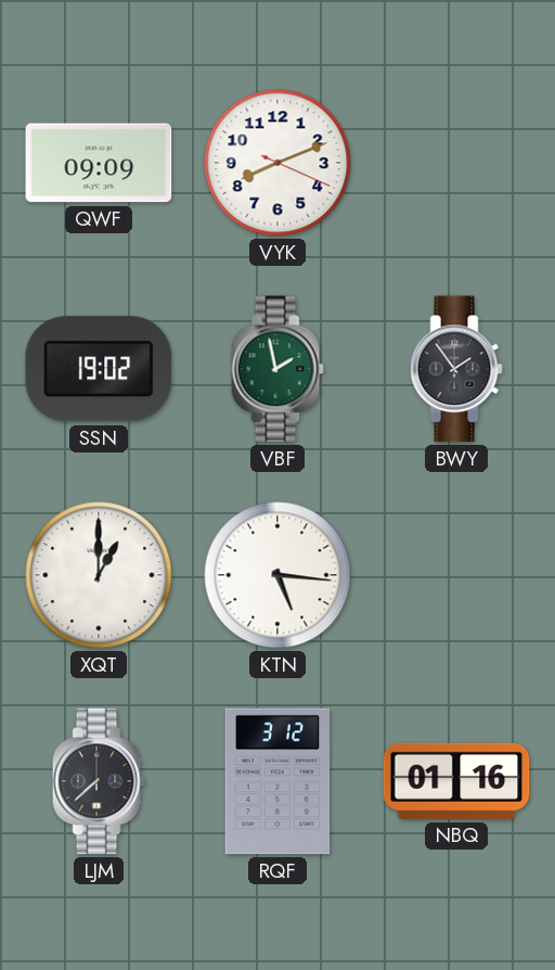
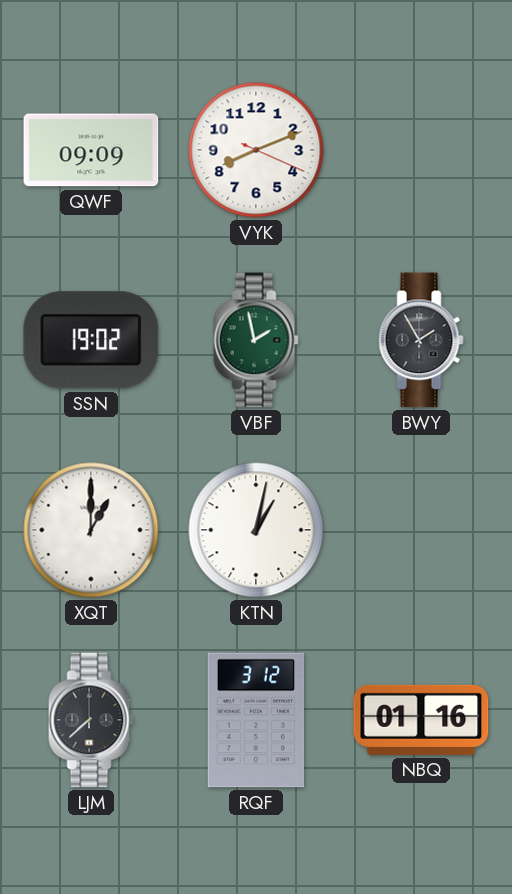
BWY: 1:54 -> 1:55 (421, 340)
KTN: 5:16 -> 1:02 (256, 530)
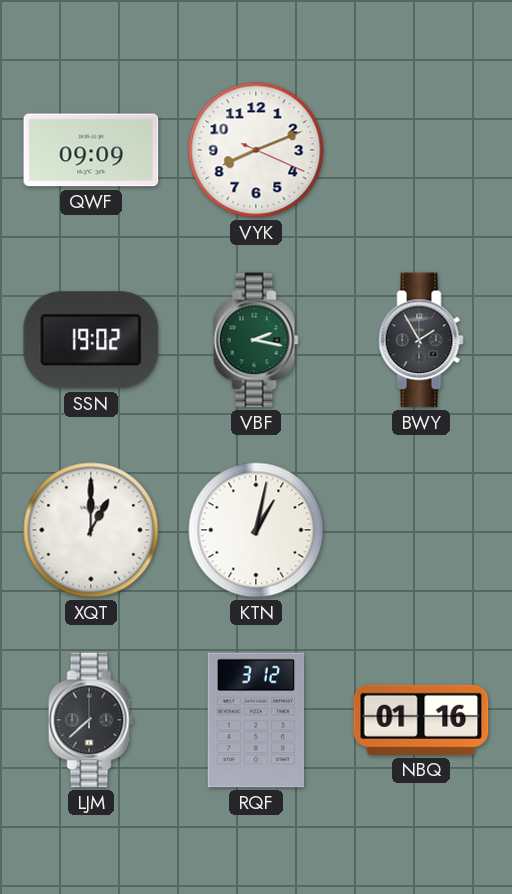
VBF: 1:58 -> 2:17 (256, 340)
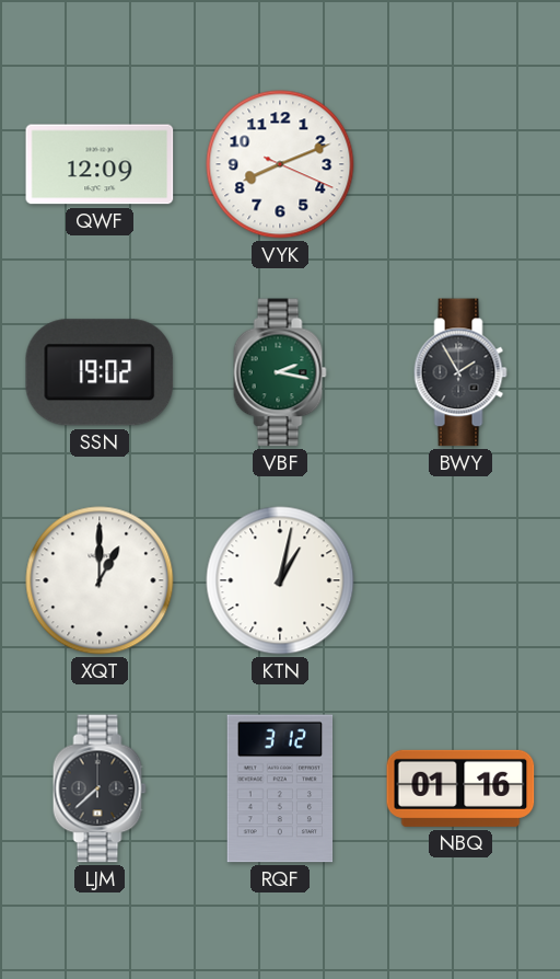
QWF: 09:09 -> 12:09 (100, 164)
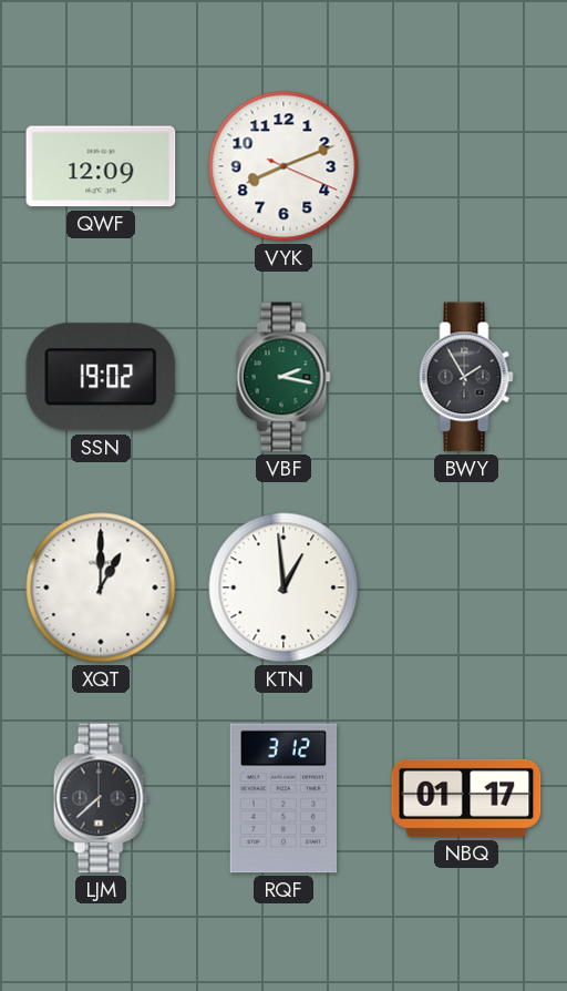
KTN: 1:02 -> 12:59 (283, 588)
NBQ: 01:16 -> 01:17 (466, 798)
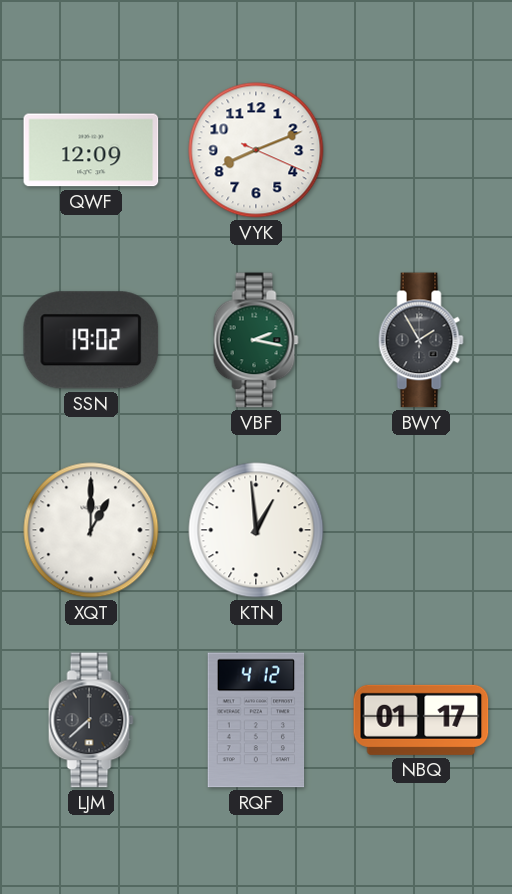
RQF: 3:12 -> 4:12 (256, 720)
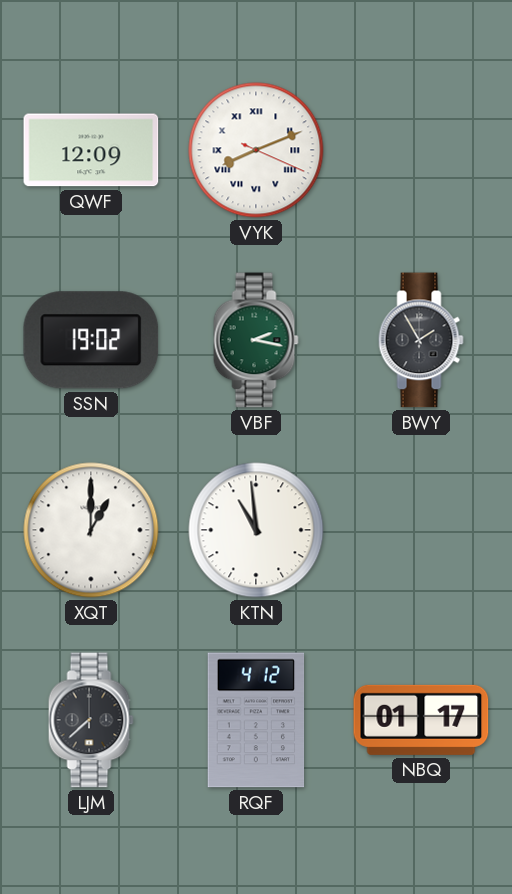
VYK numerals: Arabic -> Roman (256, 150)
KTN: 12:59 -> 10:59 (256, 530)
